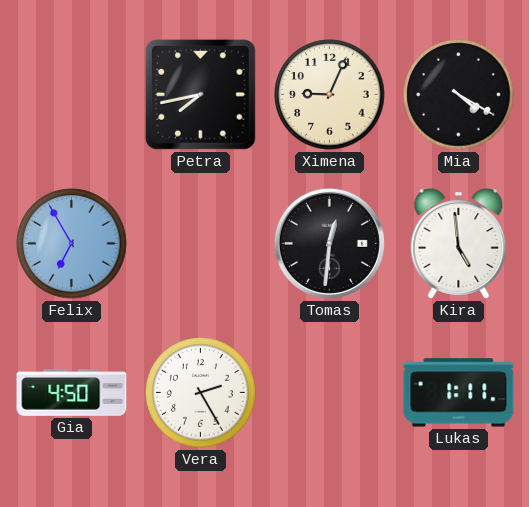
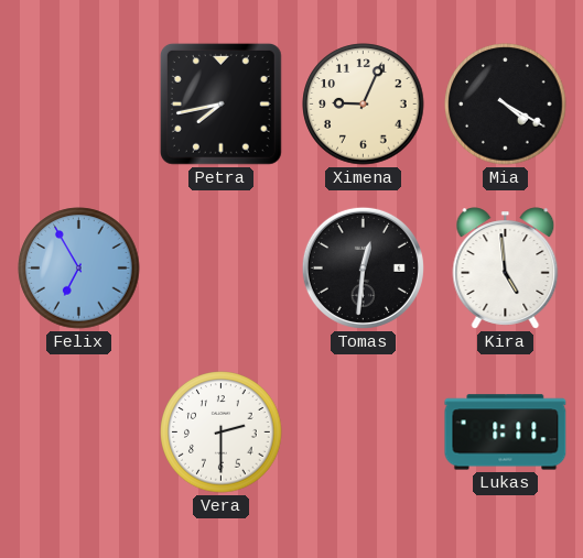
Gia: 4:50 -> none (72, 393)
Vera: 2:25 -> 2:30 (222, 433)
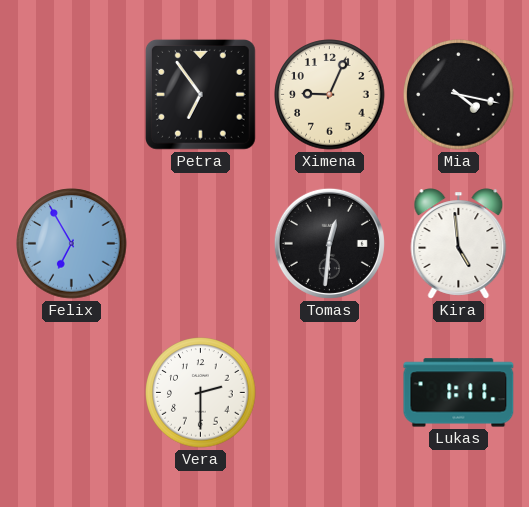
Petra: 7:43 -> 6:54 (200, 94)
Mia: 4:20 -> 4:17 (459, 95)
